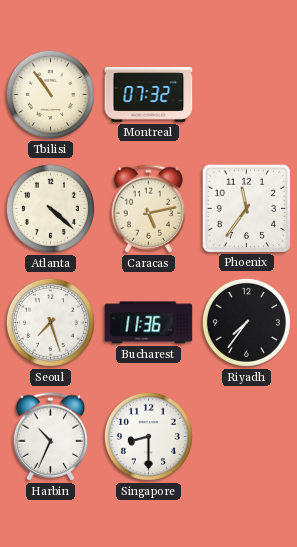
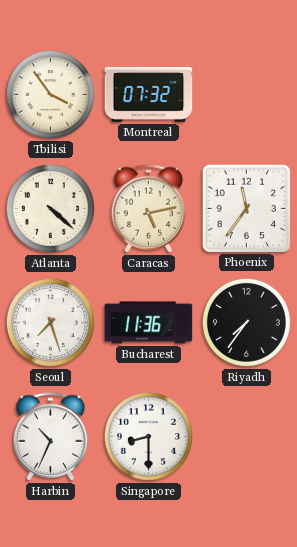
Tbilisi: 10:54 -> 3:54 (50, 94)
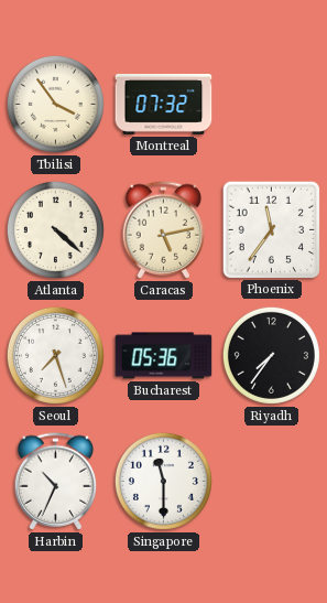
Bucharest: 11:36 -> 05:36 (164, 356)
Singapore: 8:30 -> 11:30 (163, 481)
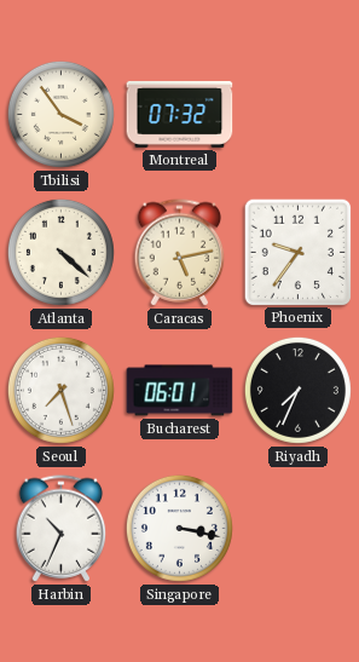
Phoenix: 11:36 -> 9:36 (297, 252)
Bucharest: 05:36 -> 06:01 (180, 391)
Riyadh: 7:36 -> 7:34 (297, 390)
Singapore: 11:30 -> 3:17 (179, 528)
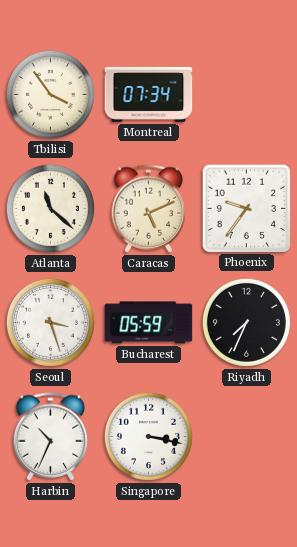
Montreal: 07:32 -> 07:34 (149, 94)
Atlanta: 4:22 -> 11:22 (50, 208)
Caracas: 5:13 -> 5:11 (149, 209)
Seoul: 7:27 -> 3:27 (50, 322)
Bucharest: 06:01 -> 05:59 (149, 323)
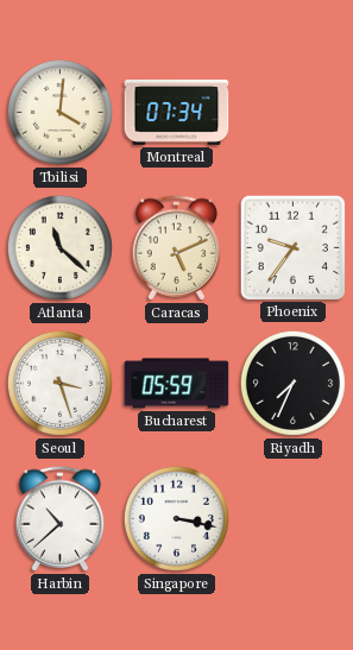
Tbilisi: 3:54 -> 4:01 (59, 112)
Harbin: 10:34 -> 10:38 (61, 519)
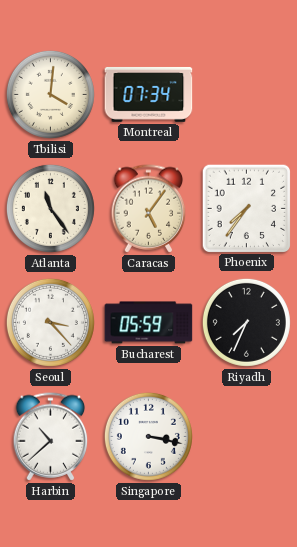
Atlanta: 11:22 -> 11:24 (50, 208)
Caracas: 5:11 -> 5:06 (149, 209)
Phoenix: 9:36 -> 7:36 (246, 208)
Seoul: 3:27 -> 3:23 (50, 322)
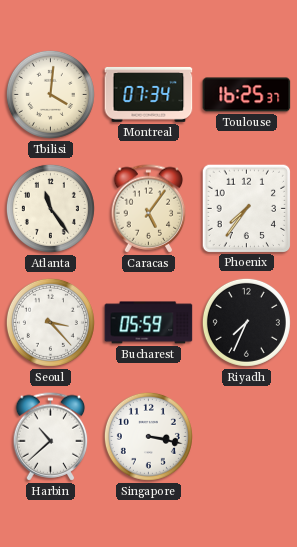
Toulouse: none -> 16:25 (247, 95)
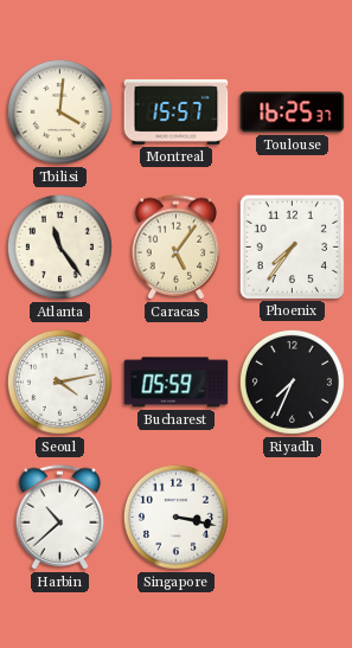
Montreal: 07:34 -> 15:57 (177, 111)
Seoul: 3:23 -> 4:13 (59, 381)
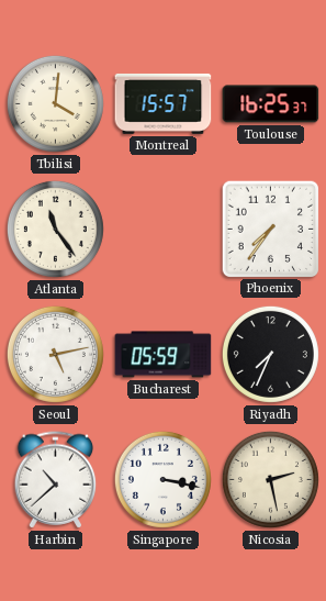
Caracas: 5:06 -> none (177, 248)
Seoul: 4:13 -> 5:13 (55, 354)
Nicosia: none -> 2:28 (270, 479)
